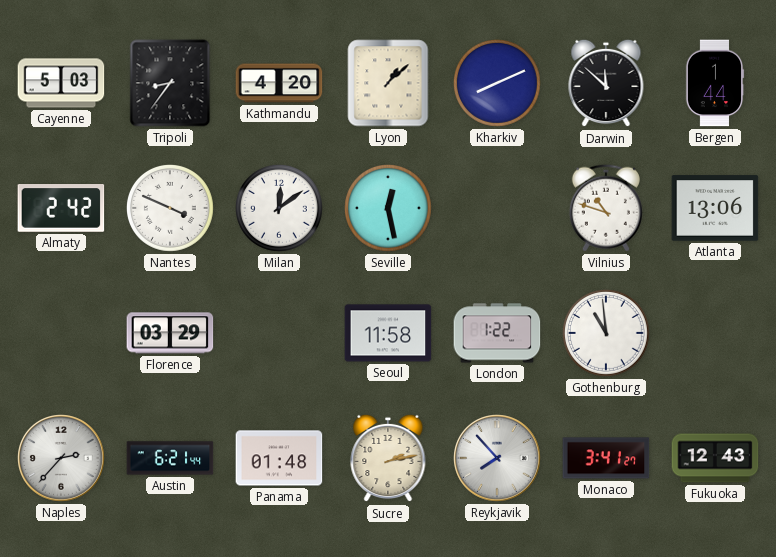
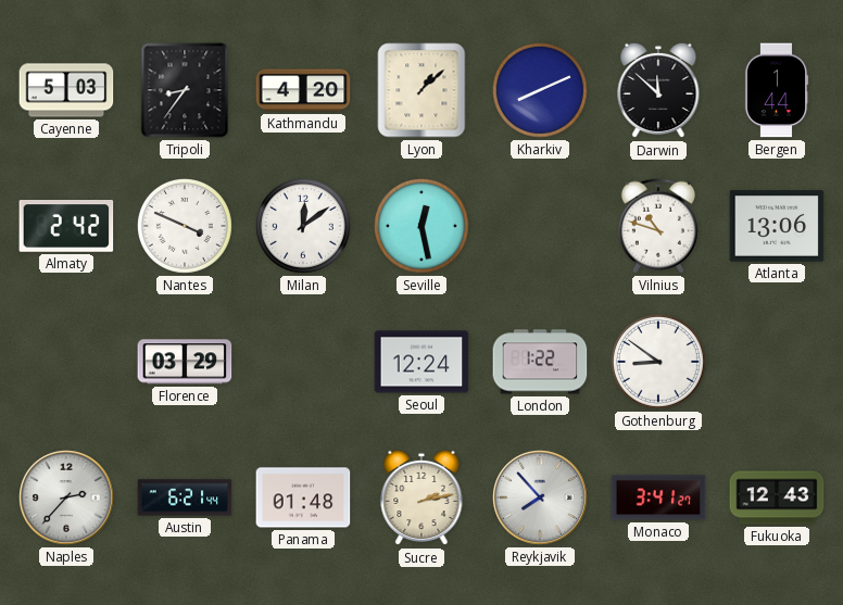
Seoul: 11:58 -> 12:24 (421, 362)
Gothenburg: 10:59 -> 8:51 (658, 362)
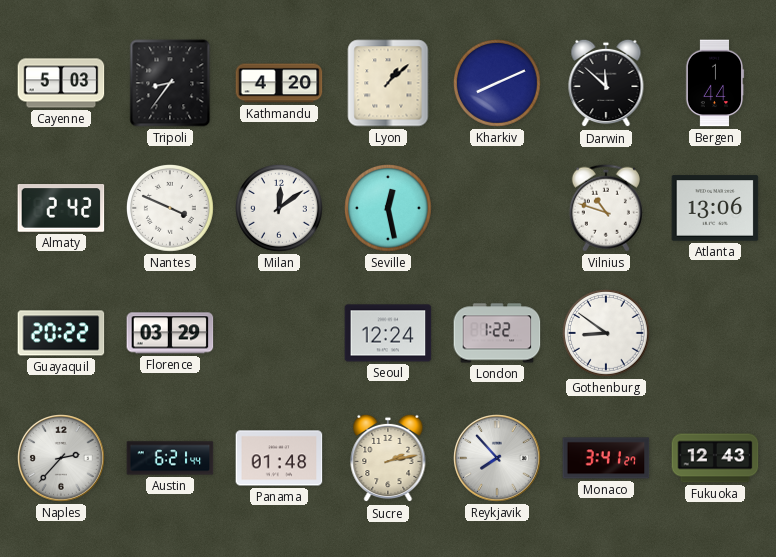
Guayaquil: none -> 20:22 (61, 333)
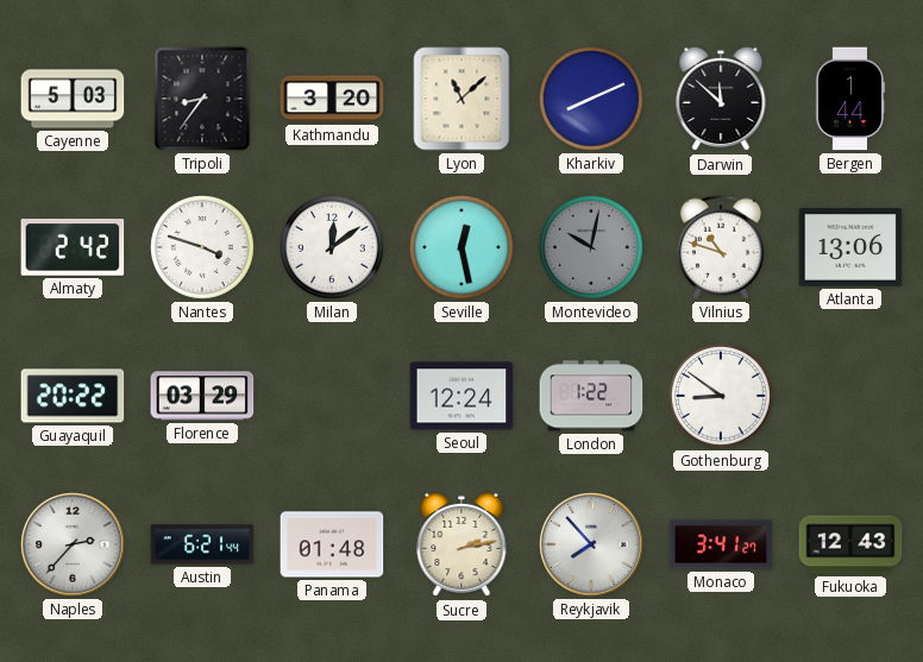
Kathmandu: 4:20 -> 3:20 (332, 99)
Lyon: 1:08 -> 11:08 (461, 99)
Nantes: 3:49 -> 3:48 (202, 247)
Montevideo: none -> 10:02 (591, 247)
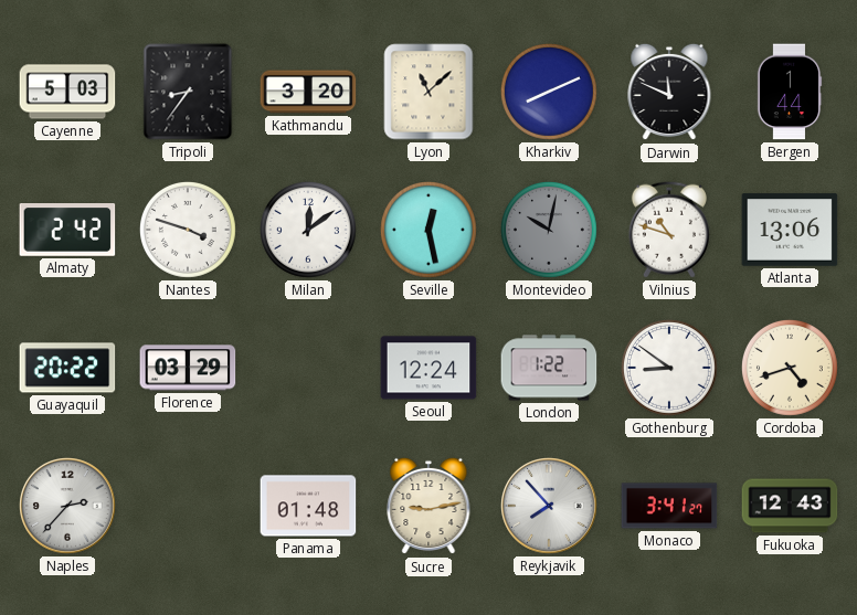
Darwin: 11:52 -> 11:49 (669, 92)
Cordoba: none -> 4:42 (790, 368)
Austin: 6:21 -> none (202, 544)
Sucre: 2:13 -> 9:13 (428, 506)
